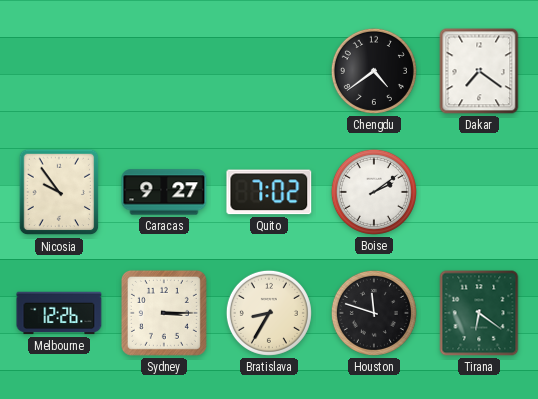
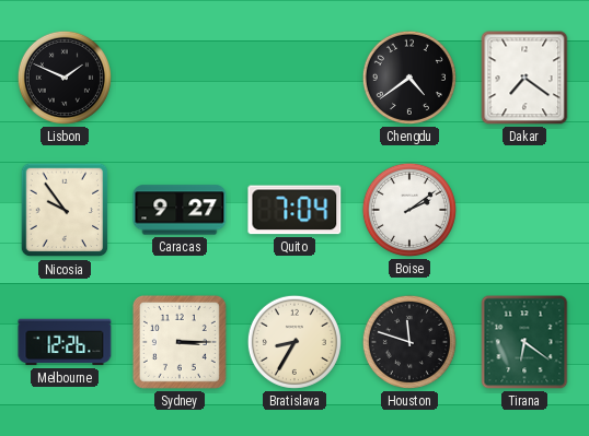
Lisbon: none -> 1:49 (65, 78)
Quito: 7:02 -> 7:04 (294, 210)
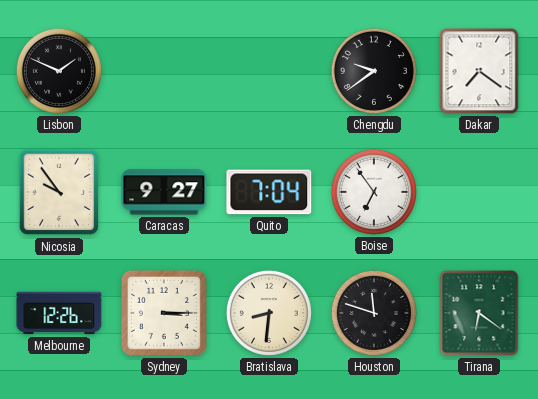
Chengdu: 4:39 -> 9:39 (374, 71)
Boise: 2:09 -> 6:54 (374, 192)
Bratislava: 8:35 -> 8:31 (269, 313)
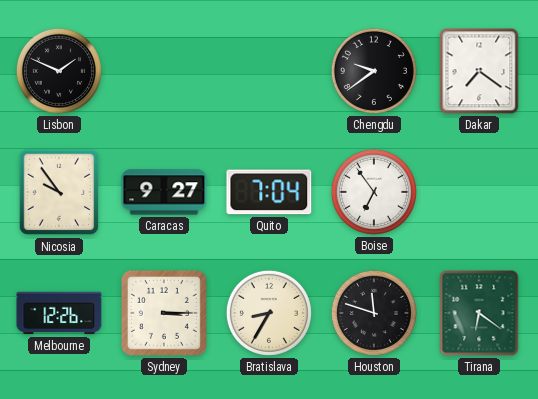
Bratislava: 8:31 -> 8:35 (269, 313)
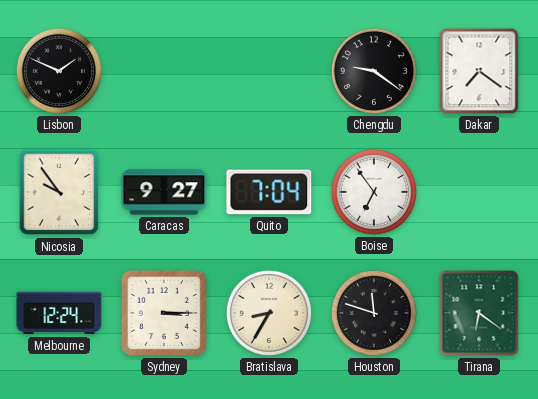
Chengdu: 9:39 -> 9:21 (374, 71)
Melbourne: 12:26 -> 12:24 (59, 313)
